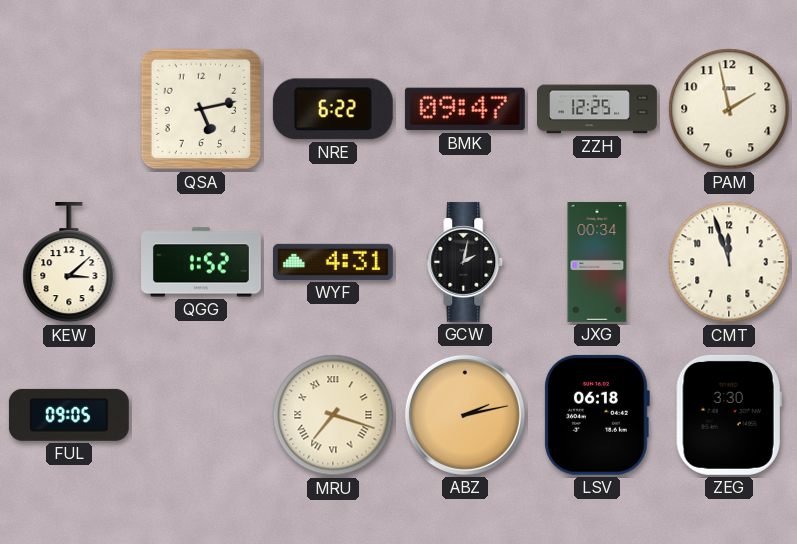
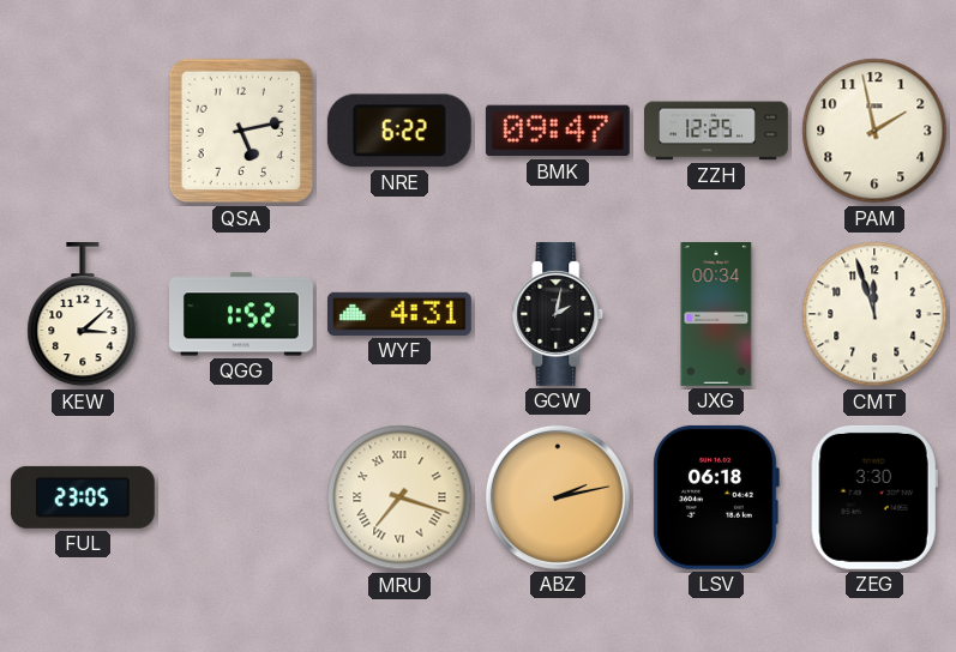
FUL: 09:05 -> 23:05 (83, 497)
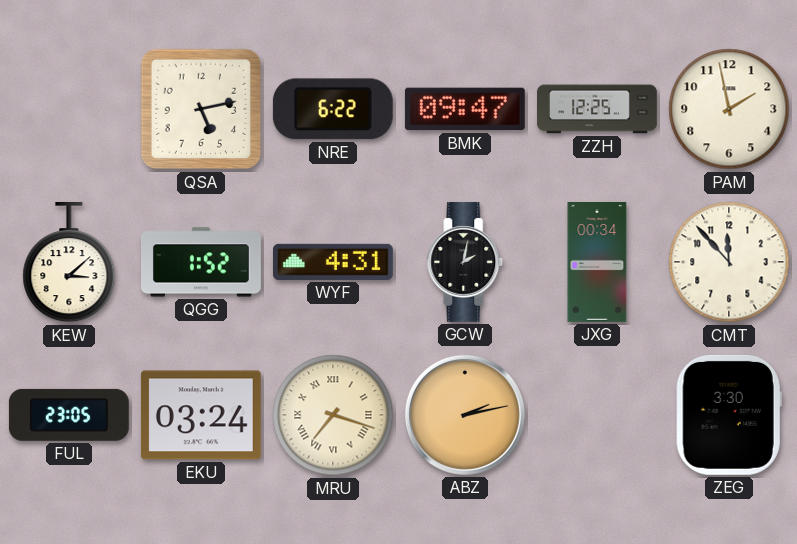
CMT: 11:57 -> 11:53 (729, 262)
EKU: none -> 03:24 (201, 415)
LSV: 06:18 -> none (716, 497)
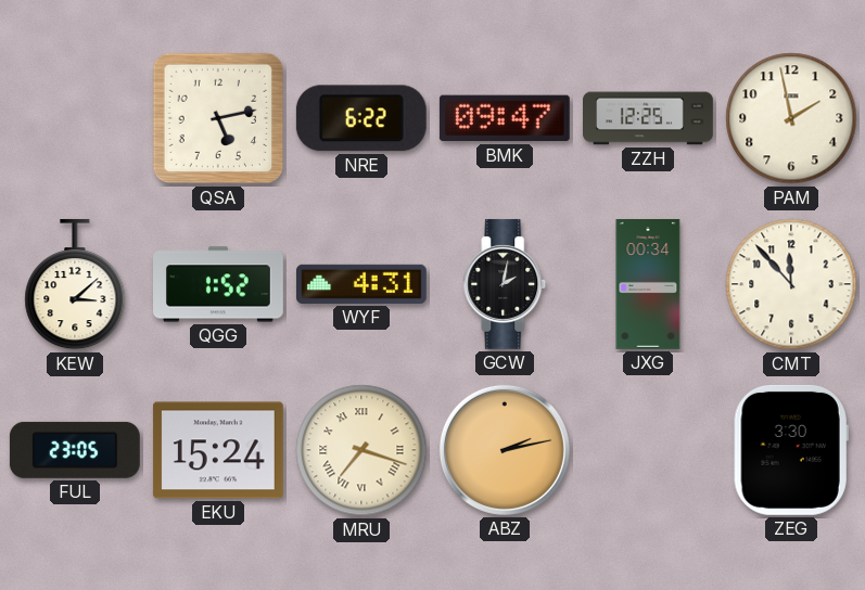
EKU: 03:24 -> 15:24 (218, 450)
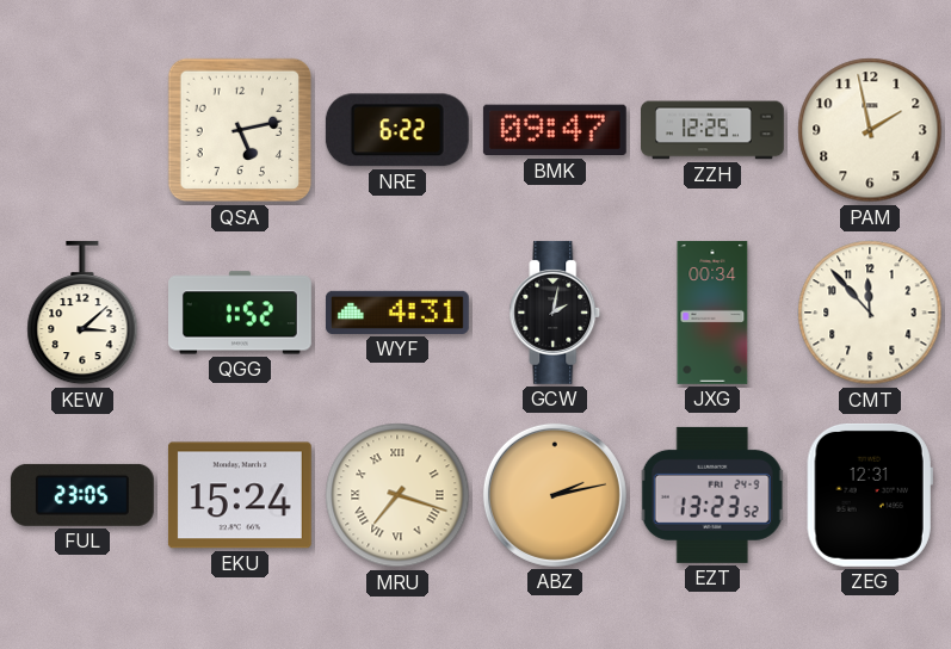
EZT: none -> 13:23 (712, 495)
ZEG: 3:30 -> 12:31 (870, 495)
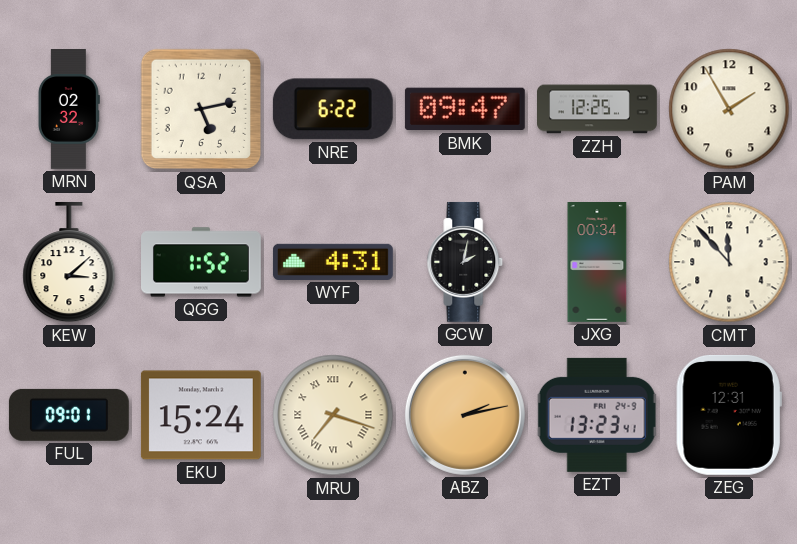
MRN: none -> 02:32 (69, 110)
PAM: 1:58 -> 1:55 (729, 109)
FUL: 23:05 -> 09:01 (69, 415)
EZT: 13:23:52 -> 13:23:41 (597, 415)
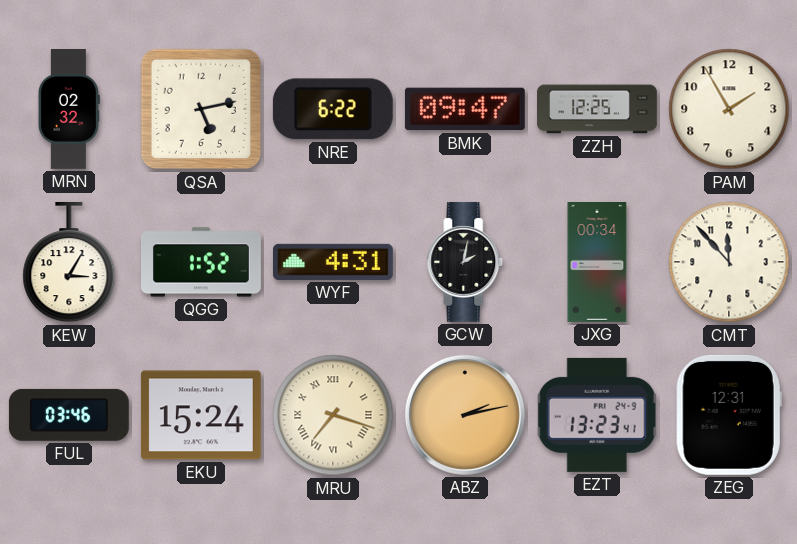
KEW: 3:08 -> 3:05 (69, 262)
FUL: 09:01 -> 03:46 (69, 415)
